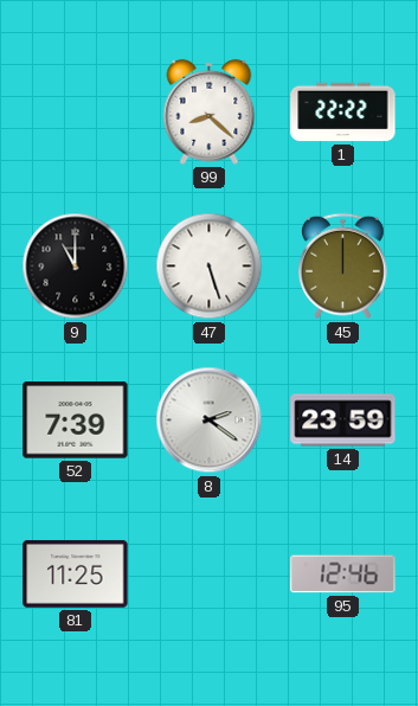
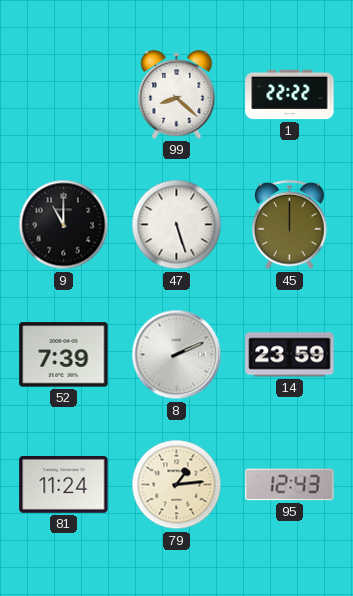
8: 2:21 -> 2:11 (177, 355)
81: 11:25 -> 11:24 (64, 484)
79: none -> 1:14 (177, 485)
95: 12:46 -> 12:43 (290, 485)
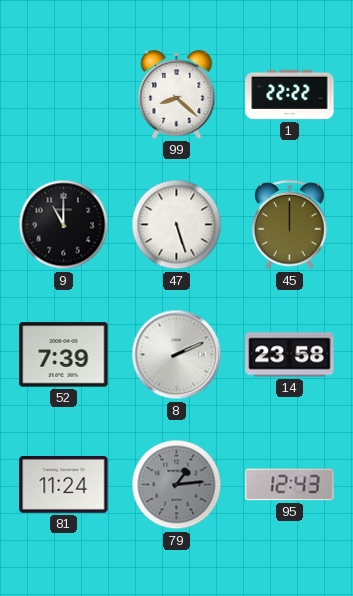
14: 23:59 -> 23:58 (290, 355)
79 dial: cream -> grey (177, 485)
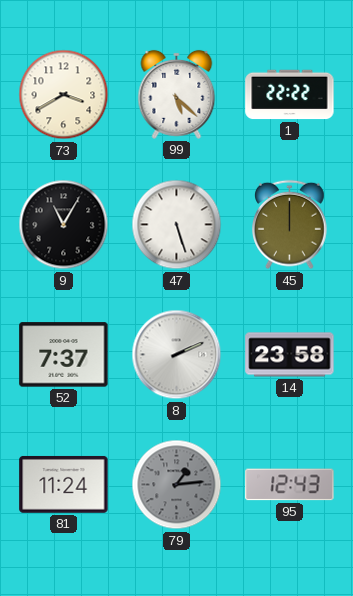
73: none -> 3:40 (64, 95)
99: 8:22 -> 5:22 (177, 94)
9: 11:00 -> 11:05 (64, 225)
52: 7:39 -> 7:37 (64, 355)
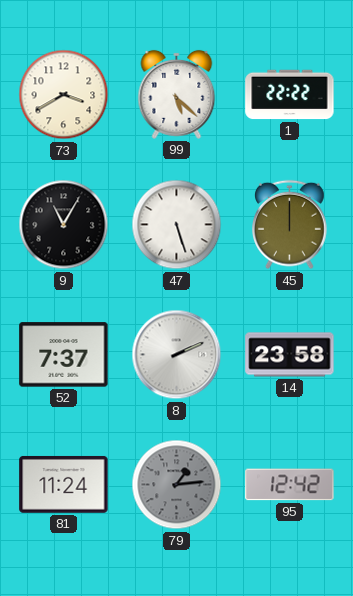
95: 12:43 -> 12:42 (290, 485)
